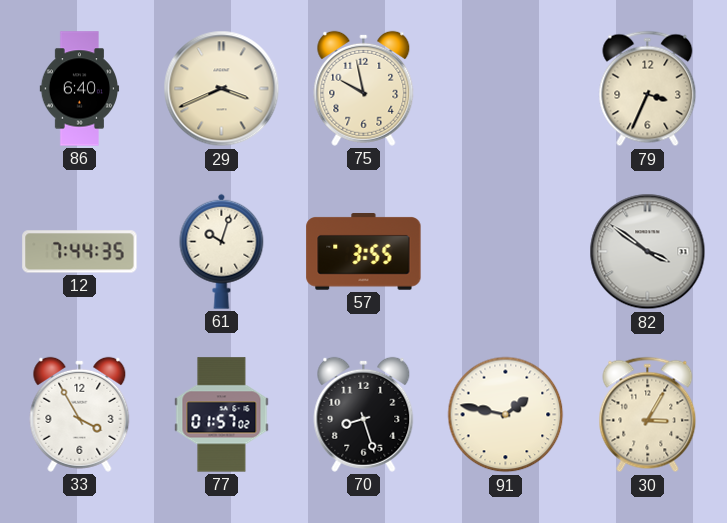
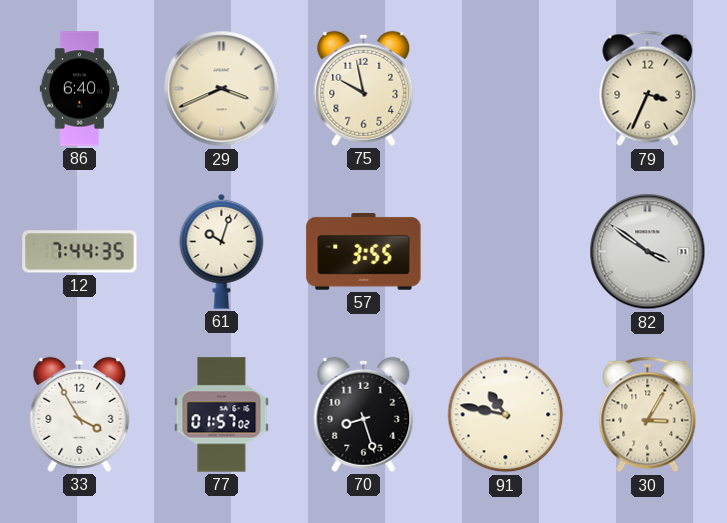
91: 1:47 -> 10:47 (506, 415)
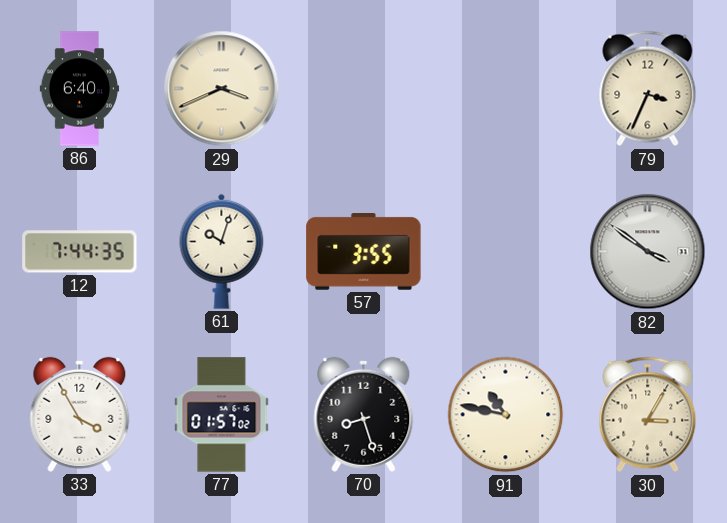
75: 9:58 -> none (364, 88)
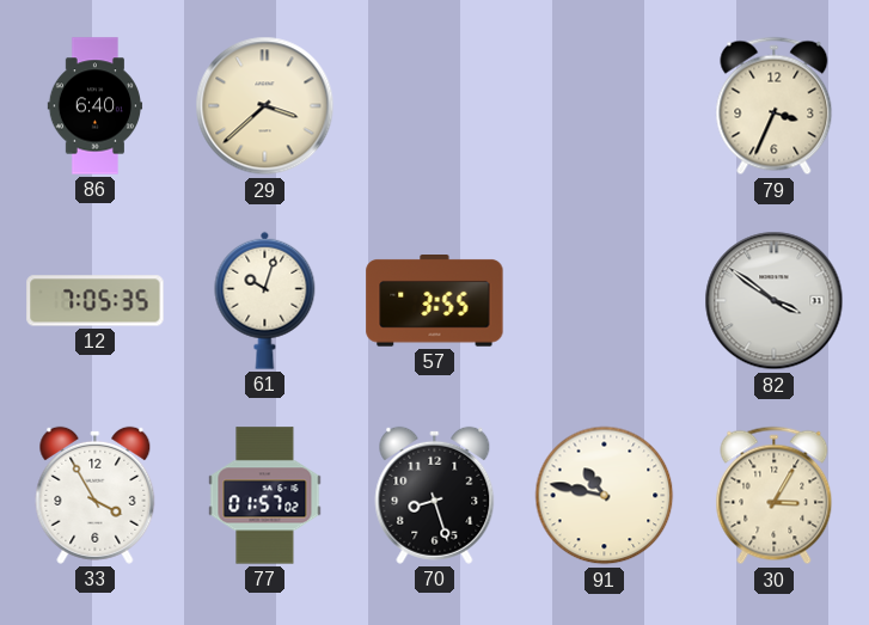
29: 3:41 -> 3:38 (265, 106)
12: 7:44 -> 7:05 (96, 301)
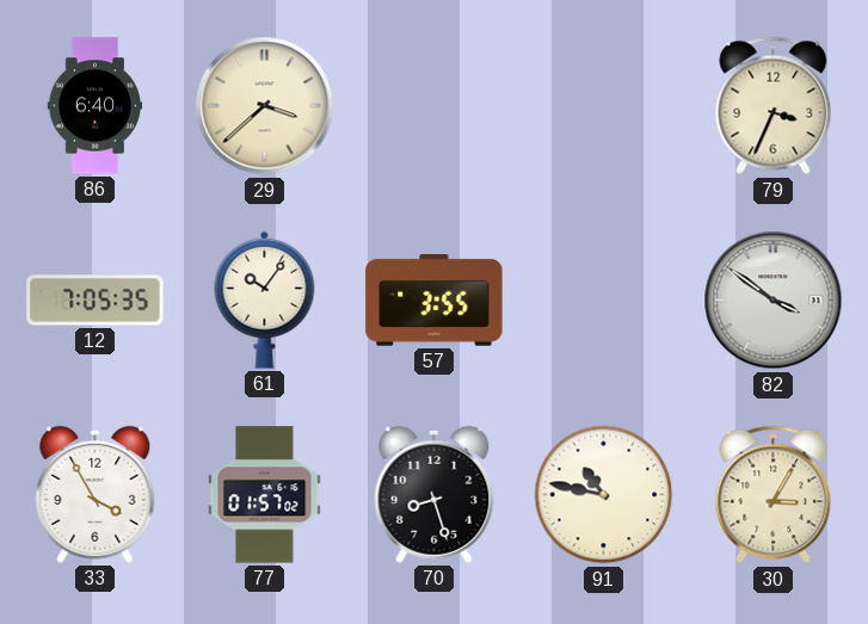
61: 10:03 -> 10:06 (265, 299)
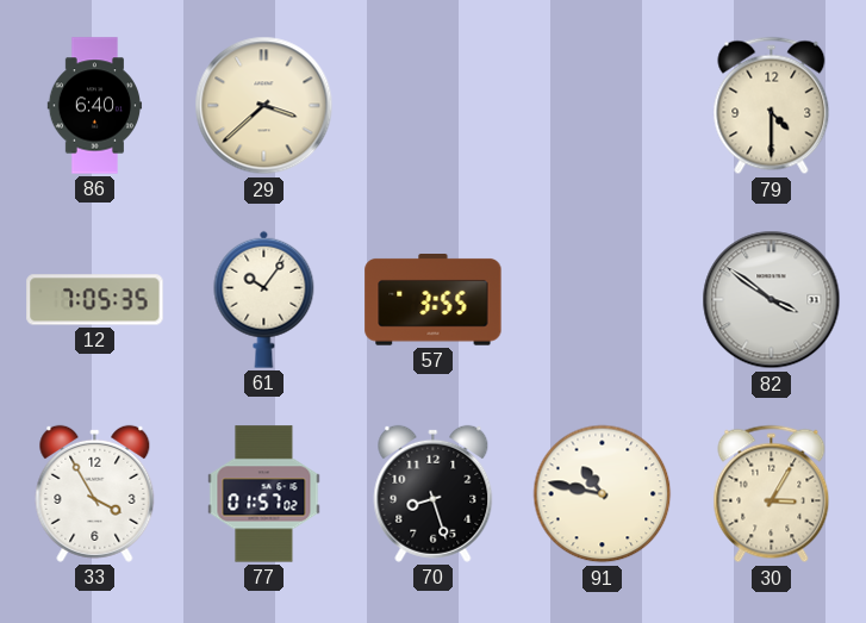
79: 3:34 -> 4:30 (772, 106)
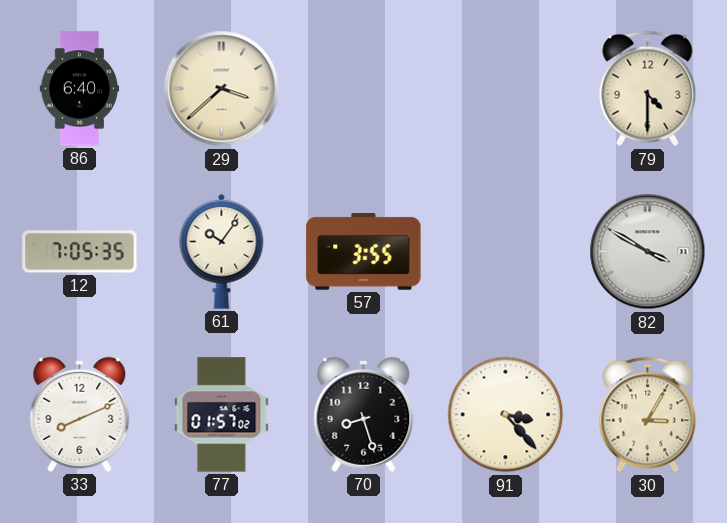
82: 3:51 -> 3:50 (648, 252)
33: 3:55 -> 8:11 (80, 414)
91: 10:47 -> 3:23 (506, 415)
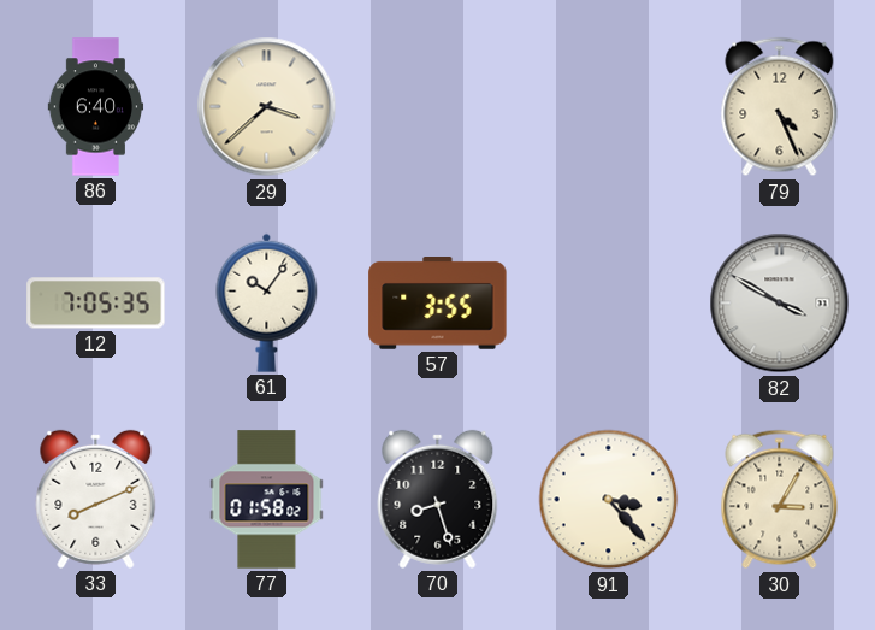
79: 4:30 -> 4:26 (780, 107)
77: 01:57 -> 01:58 (267, 500)
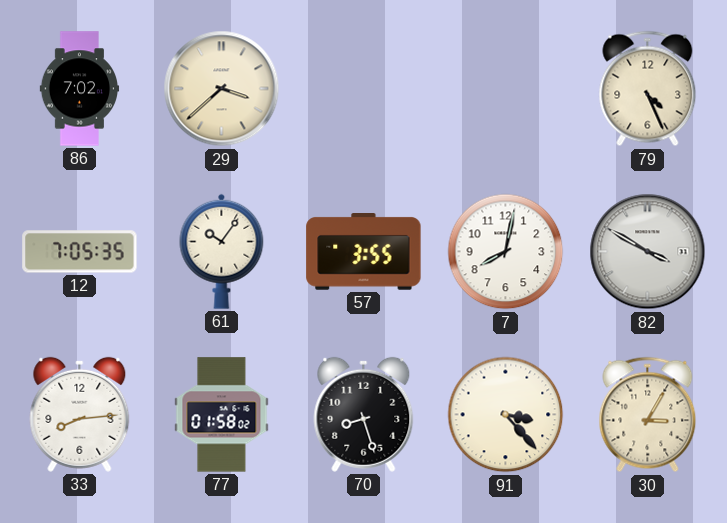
86: 6:40 -> 7:02 (80, 89)
7: none -> 8:02 (506, 252)
33: 8:11 -> 8:14 (80, 414)
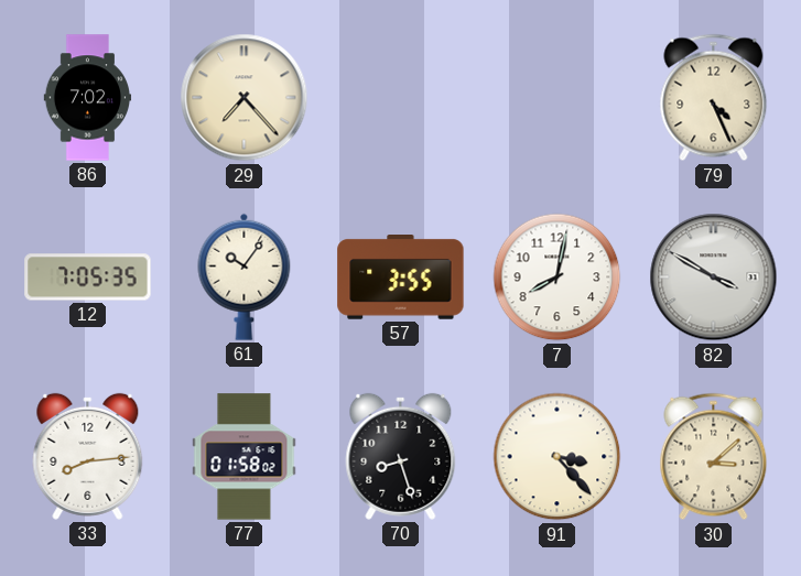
29: 3:38 -> 7:23 (245, 98)
30: 3:05 -> 3:08 (714, 457)
